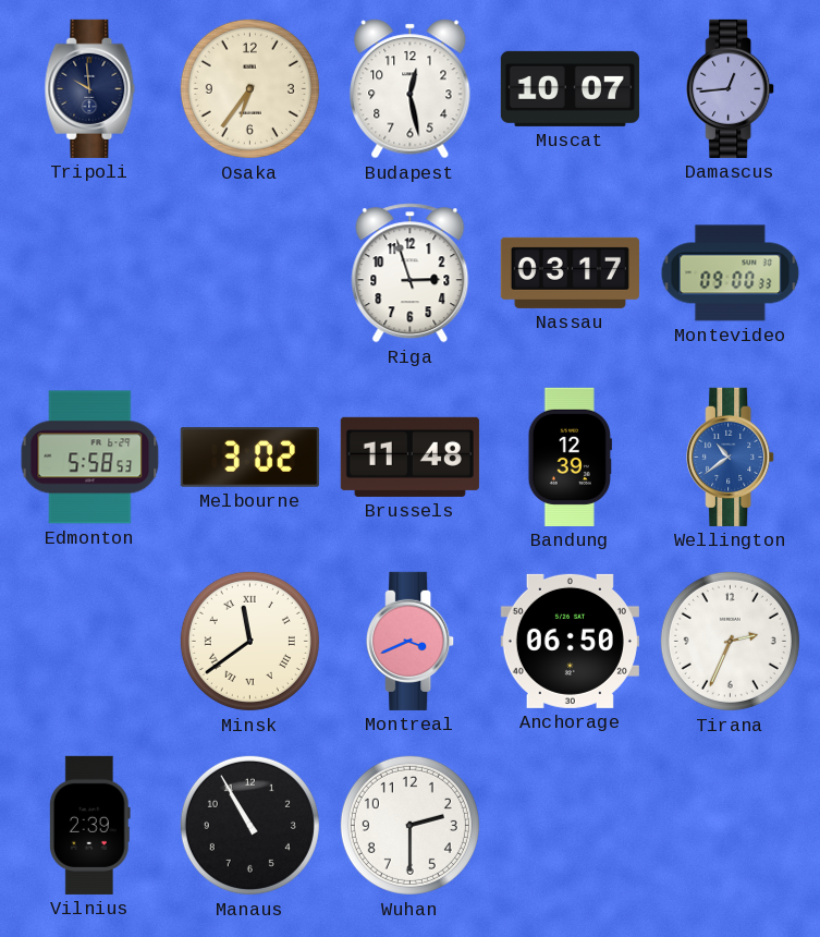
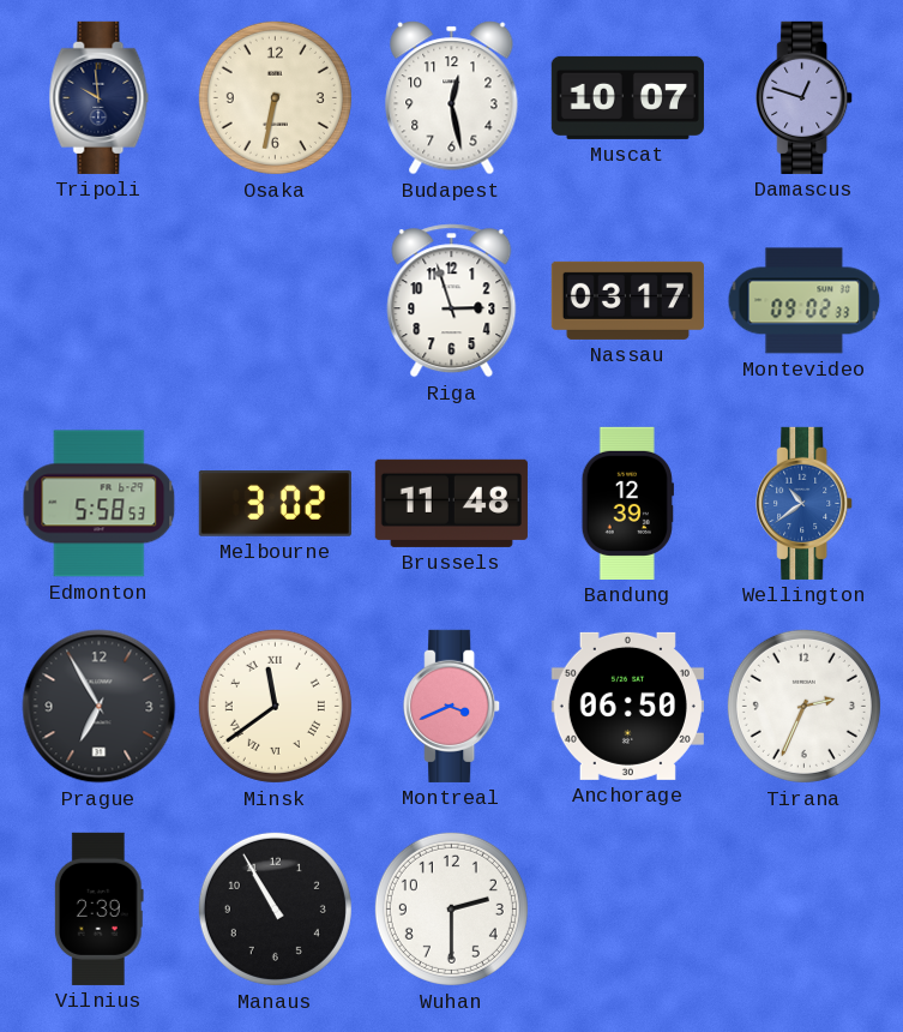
Osaka: 6:36 -> 6:32 (275, 97)
Damascus: 12:44 -> 12:48 (805, 97)
Montevideo: 09:00 -> 09:02 (805, 301)
Prague: none -> 6:55 (100, 707)
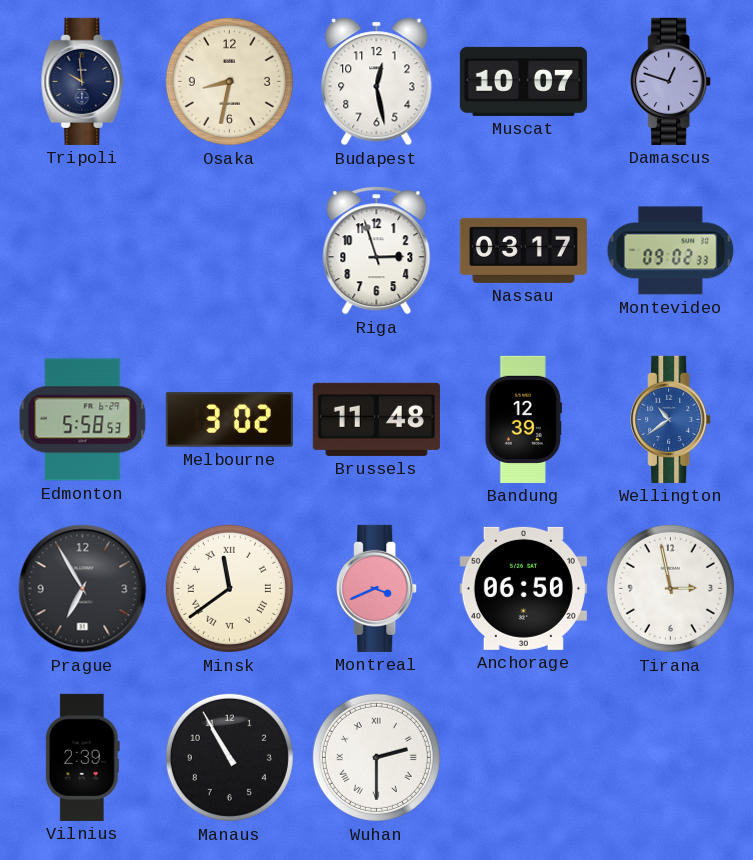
Osaka: 6:32 -> 8:32 (229, 81)
Tirana: 2:34 -> 2:58 (670, 588)
Wuhan numerals: Arabic -> Roman (376, 757)
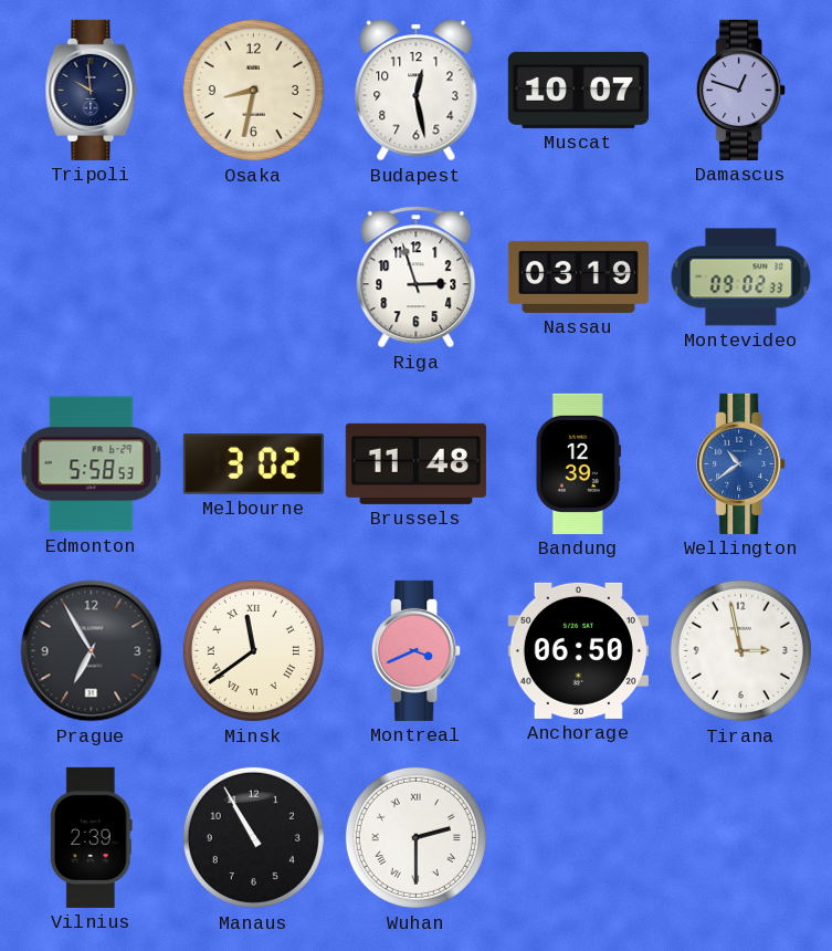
Nassau: 03:17 -> 03:19 (578, 276)
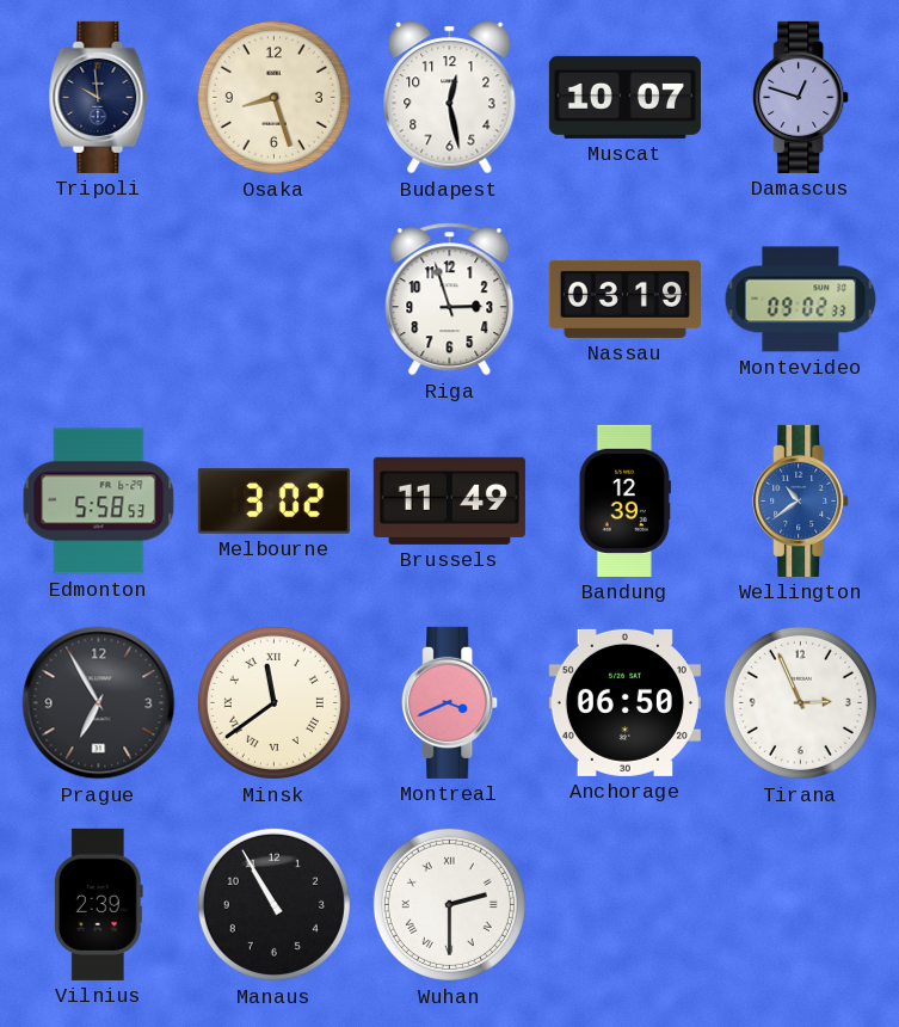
Osaka: 8:32 -> 8:27 (273, 97)
Brussels: 11:48 -> 11:49 (449, 500)
Tirana: 2:58 -> 2:56 (800, 702)
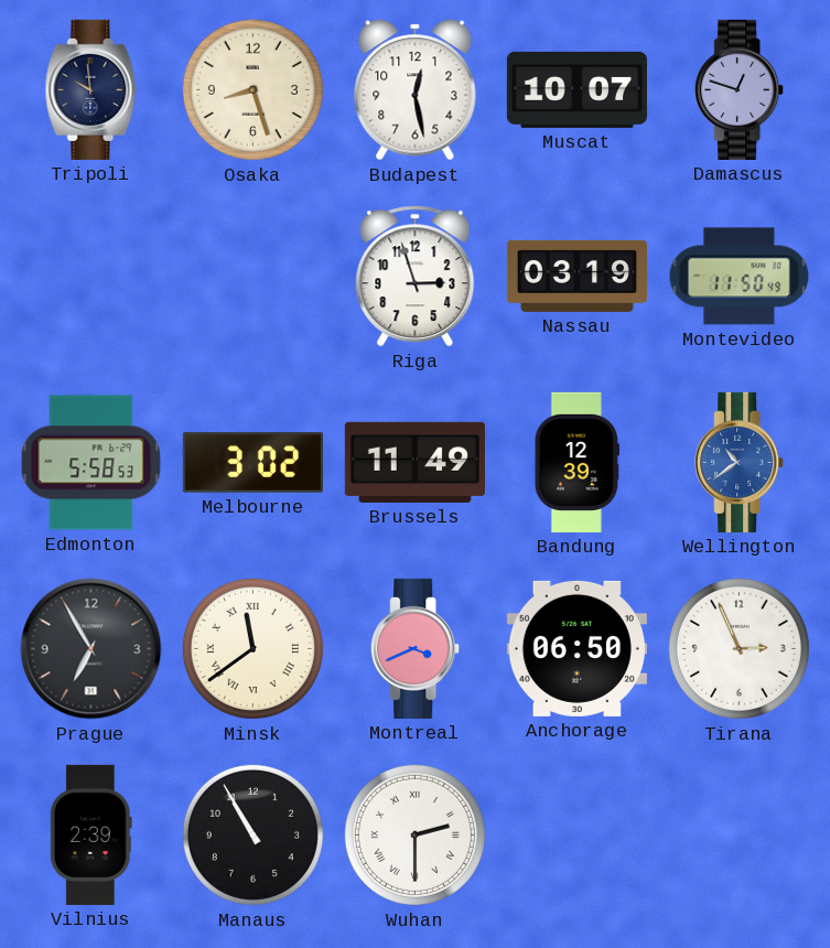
Montevideo: 09:02 -> 11:50 (740, 277)
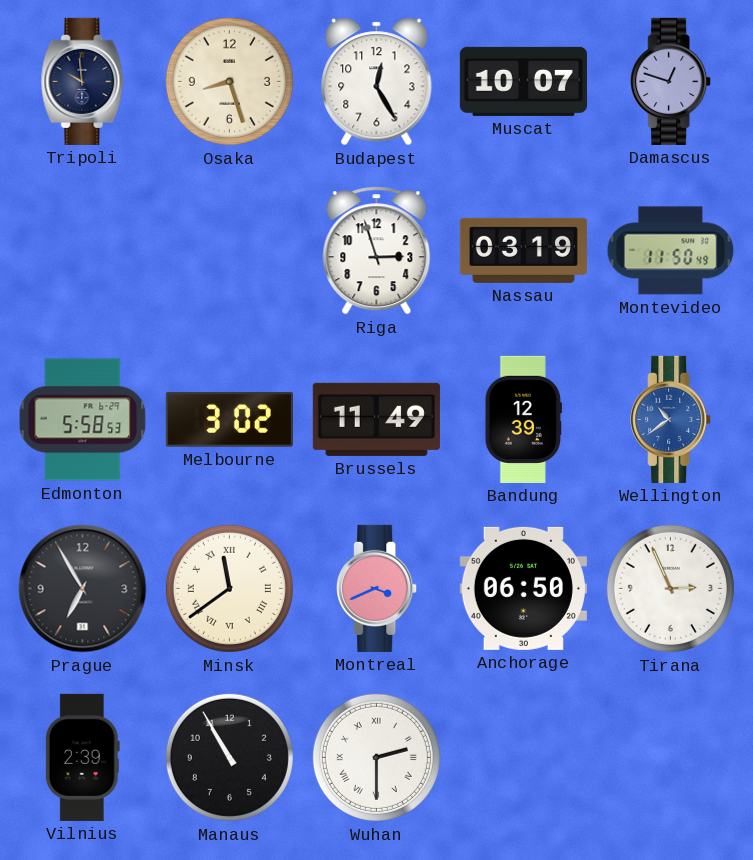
Budapest: 12:28 -> 12:25 (377, 82)
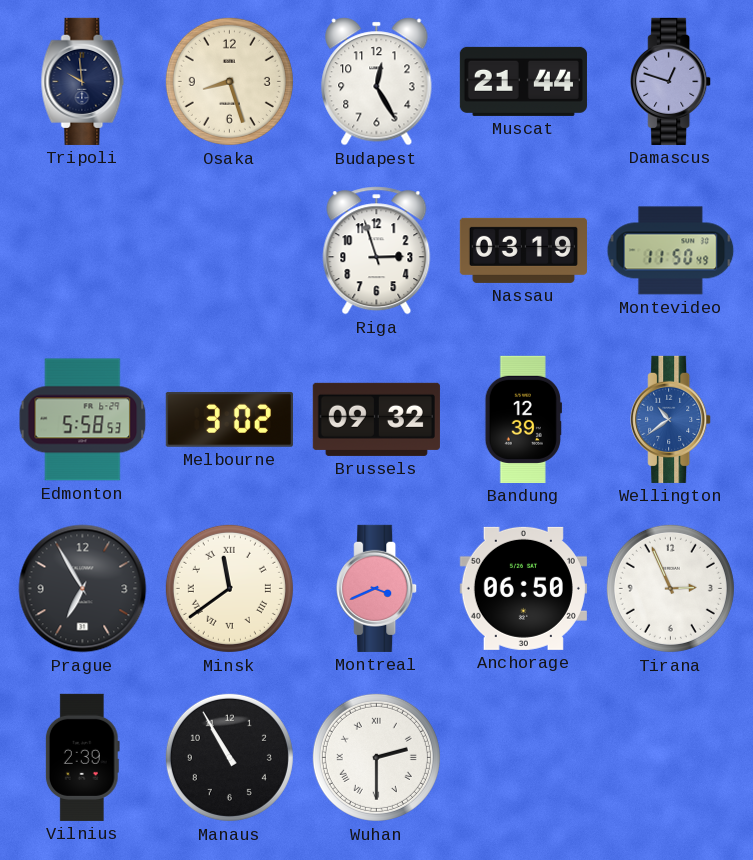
Muscat: 10:07 -> 21:44 (523, 81)
Brussels: 11:49 -> 09:32 (376, 419)
